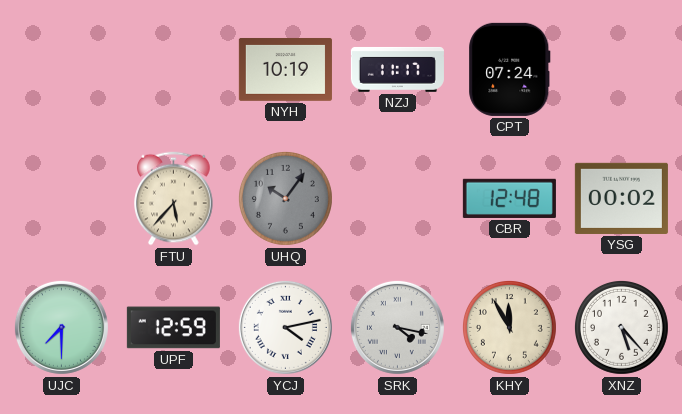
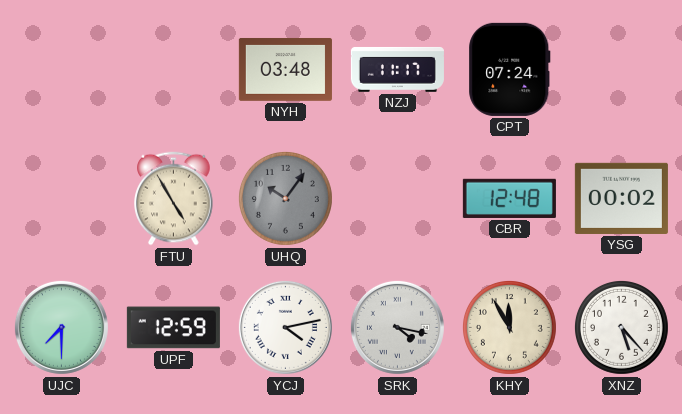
NYH: 10:19 -> 03:48 (285, 69)
FTU: 5:37 -> 4:55 (174, 199)
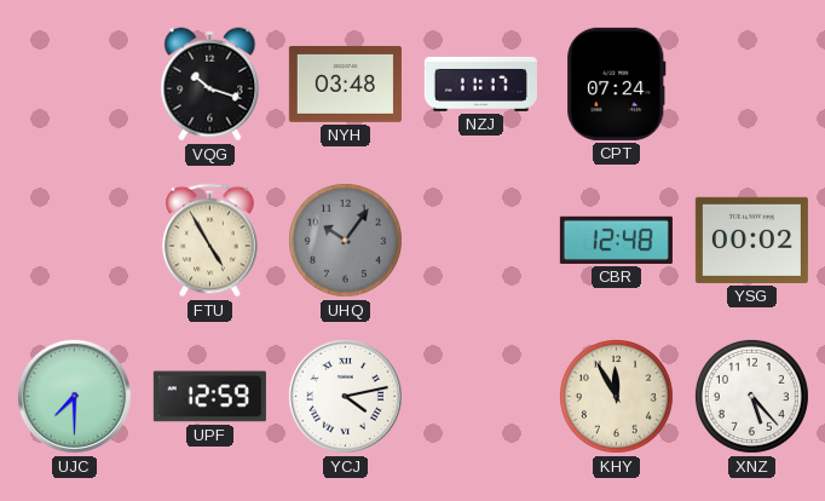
VQG: none -> 10:18 (210, 85)
SRK: 4:17 -> none (397, 327)
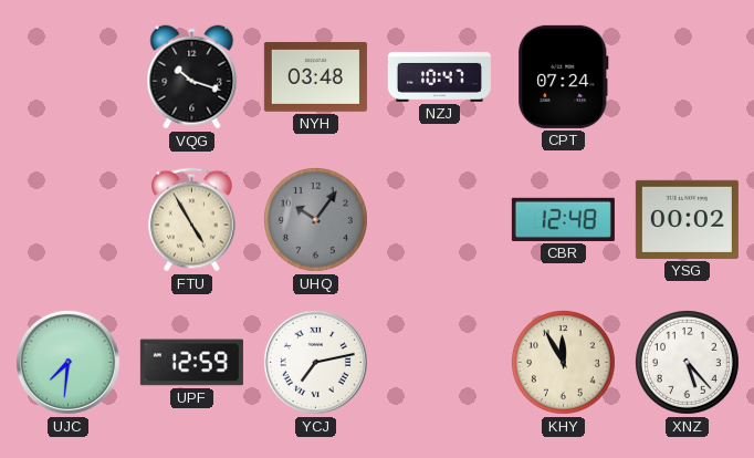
NZJ: 11:17 -> 10:47 (439, 77)
UJC: 7:30 -> 7:31 (67, 362)
YCJ: 4:13 -> 7:13 (315, 362)
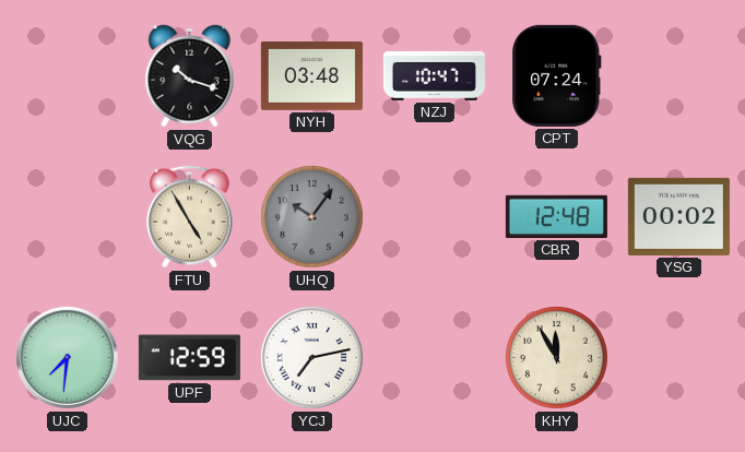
XNZ: 5:23 -> none (687, 362)
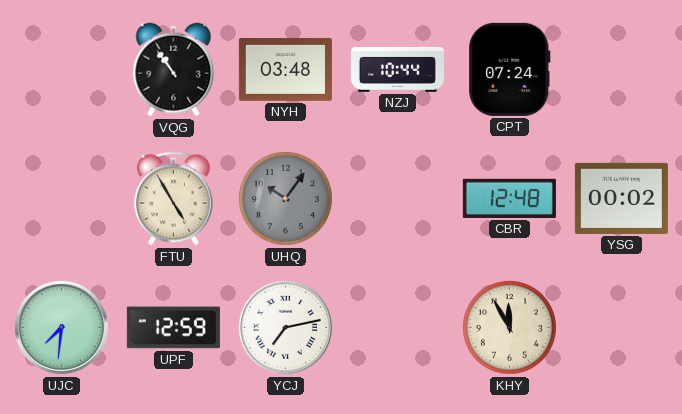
VQG: 10:18 -> 10:54 (174, 70)
NZJ: 10:47 -> 10:44 (397, 70)
